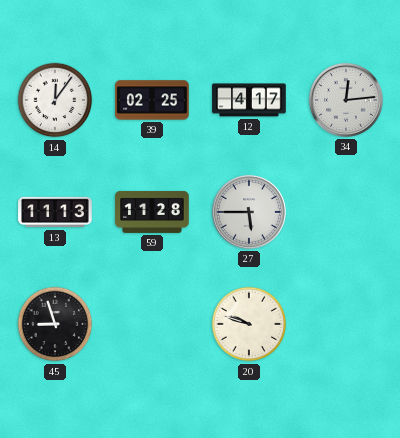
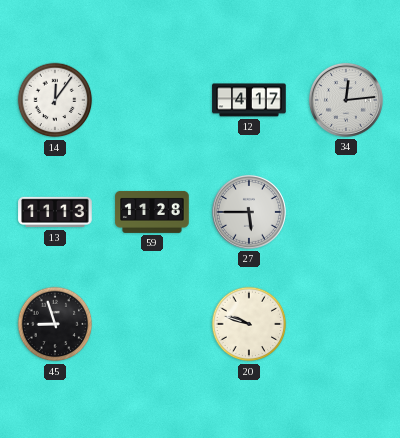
39: 02:25 -> none (152, 100)
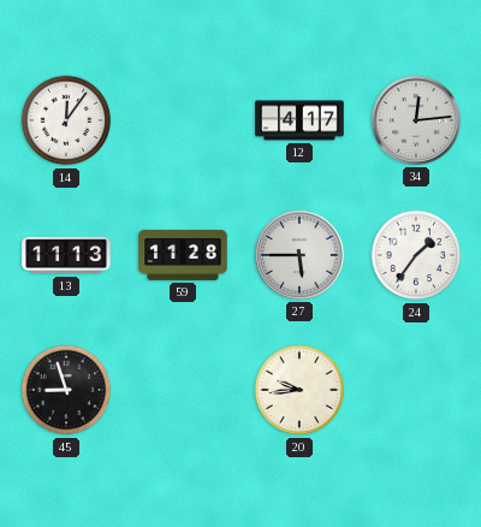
24: none -> 1:36 (416, 255)
20: 9:48 -> 9:44 (299, 390)
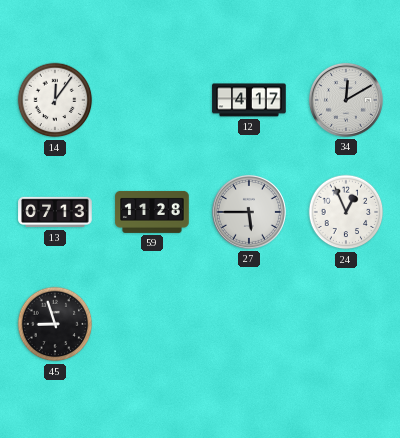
34: 12:14 -> 12:10 (346, 100)
13: 11:13 -> 07:13 (55, 212)
24: 1:36 -> 12:56 (346, 212)
20: 9:44 -> none (299, 390)
